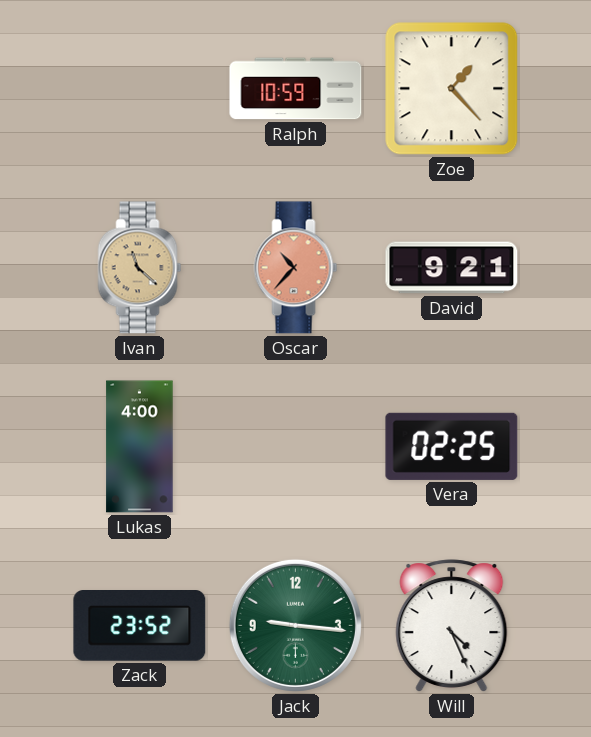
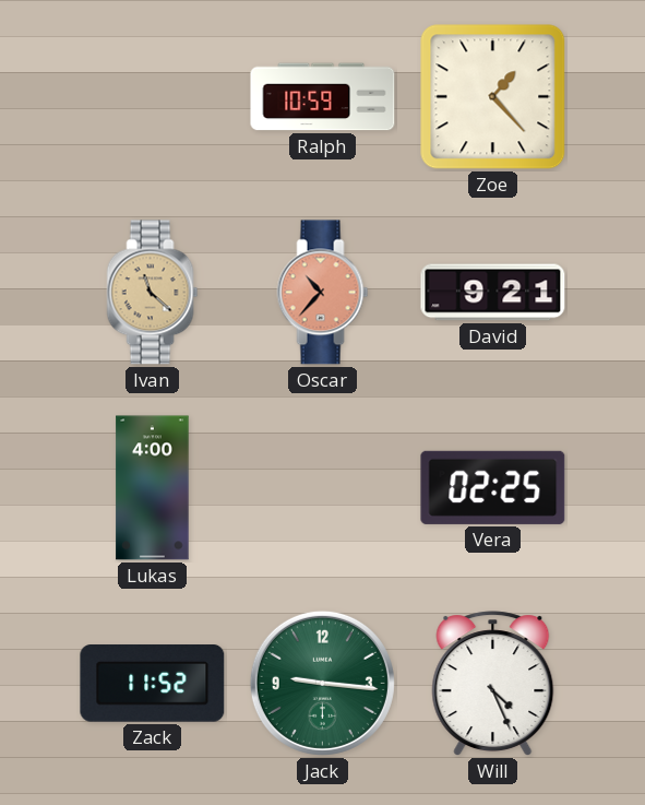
Zack: 23:52 -> 11:52 (153, 684)
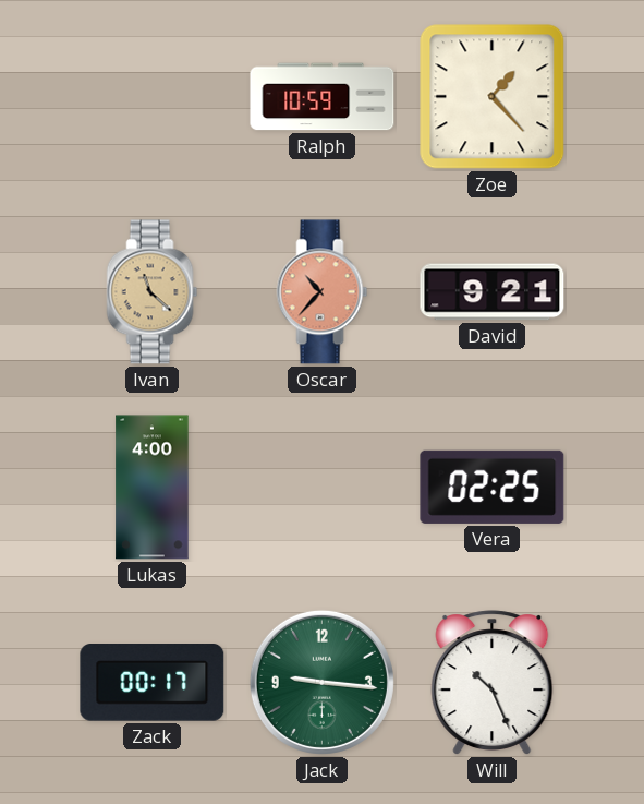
Zack: 11:52 -> 00:17 (153, 683)
Will: 4:26 -> 10:26 (493, 683)
